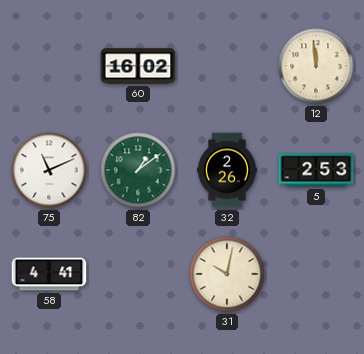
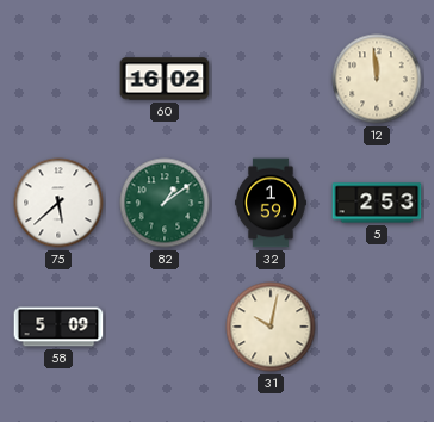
75: 11:11 -> 5:38 (58, 203)
32: 2:26 -> 1:59 (272, 203)
58: 4:41 -> 5:09 (58, 327)
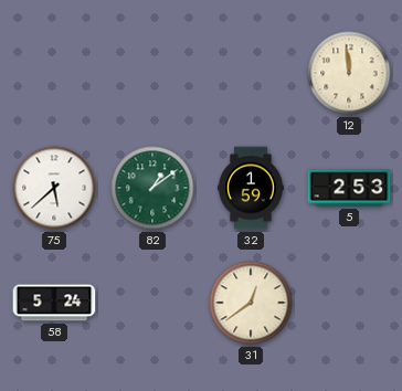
60: 16:02 -> none (165, 79)
58: 5:09 -> 5:24 (54, 303)
31: 10:02 -> 12:39 (251, 303)
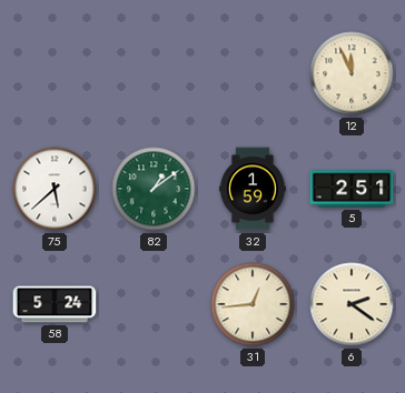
12: 11:59 -> 11:56 (352, 73)
5: 2:53 -> 2:51 (352, 189)
31: 12:39 -> 12:44 (253, 304)
6: none -> 2:21 (352, 304)
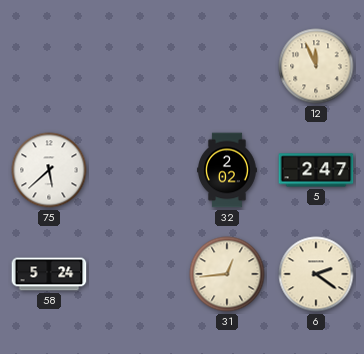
82: 1:09 -> none (154, 189)
32: 1:59 -> 2:02 (228, 170)
5: 2:51 -> 2:47 (316, 170)
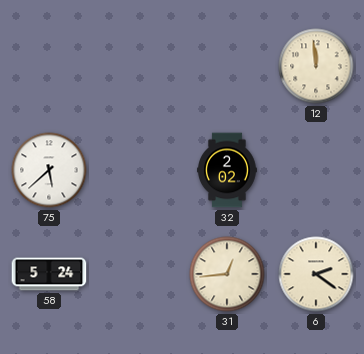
12: 11:56 -> 11:59 (316, 66)
5: 2:47 -> none (316, 170)
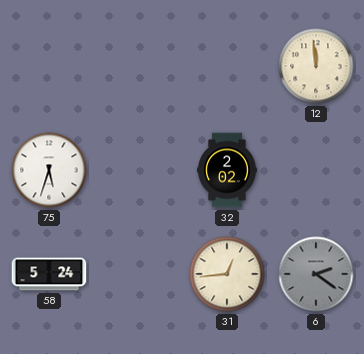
75: 5:38 -> 5:33 (49, 170)
6 dial: cream -> grey (316, 274)
